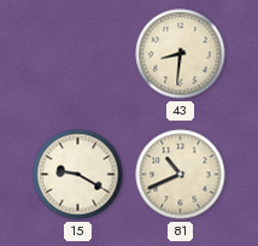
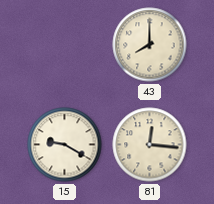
43: 8:31 -> 8:00 (150, 45)
81: 10:41 -> 12:16 (150, 145)
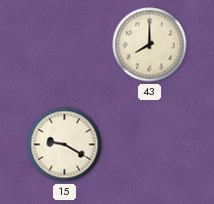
81: 12:16 -> none (150, 145)
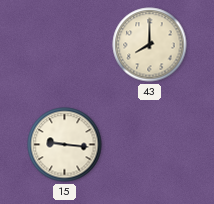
15: 9:20 -> 9:16 (65, 145)
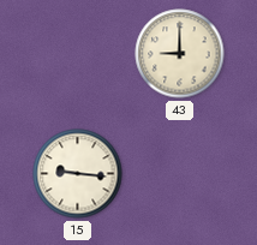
43: 8:00 -> 9:00 (180, 54)
